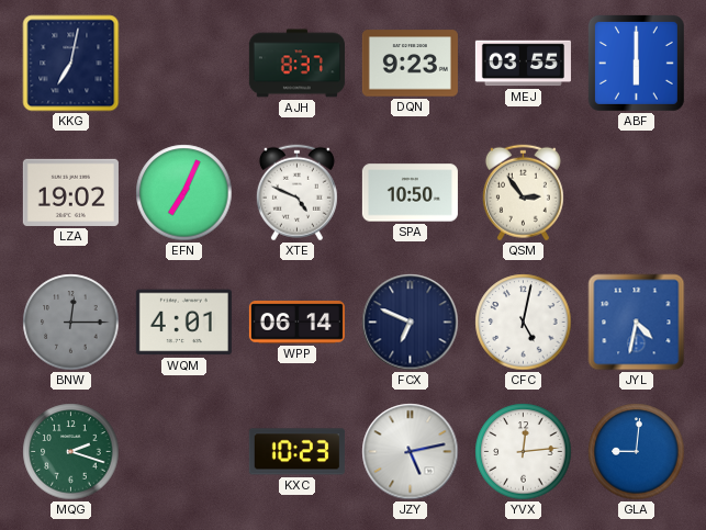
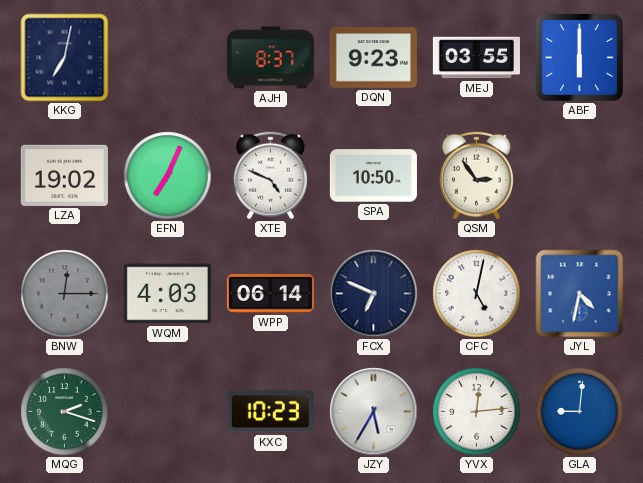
WQM: 4:01 -> 4:03 (167, 294)
JZY: 5:13 -> 5:35 (374, 412)
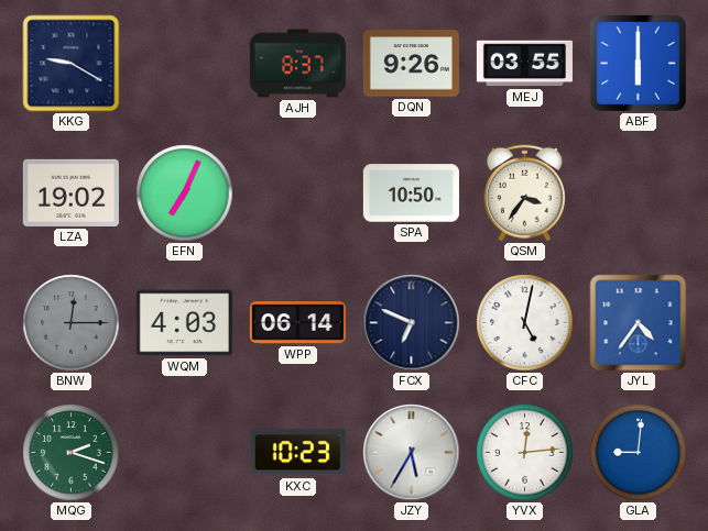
KKG: 7:02 -> 9:20 (72, 64)
DQN: 9:23 -> 9:26 (411, 64)
XTE: 4:49 -> none (270, 176)
QSM: 2:54 -> 3:36 (524, 193)
JYL: 4:32 -> 4:36 (639, 323)
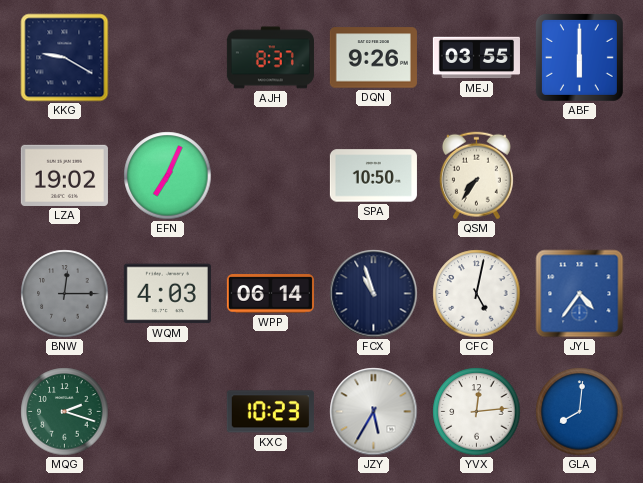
QSM: 3:36 -> 7:36 (476, 176)
FCX: 6:49 -> 10:57 (374, 294)
GLA: 9:01 -> 8:01 (580, 412)
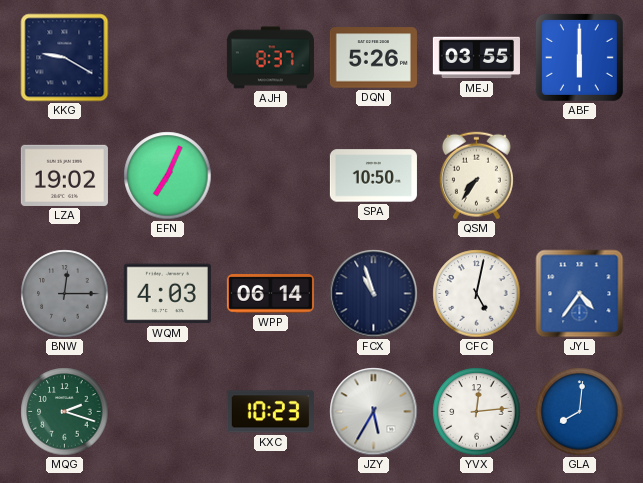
DQN: 9:26 -> 5:26 (373, 58)
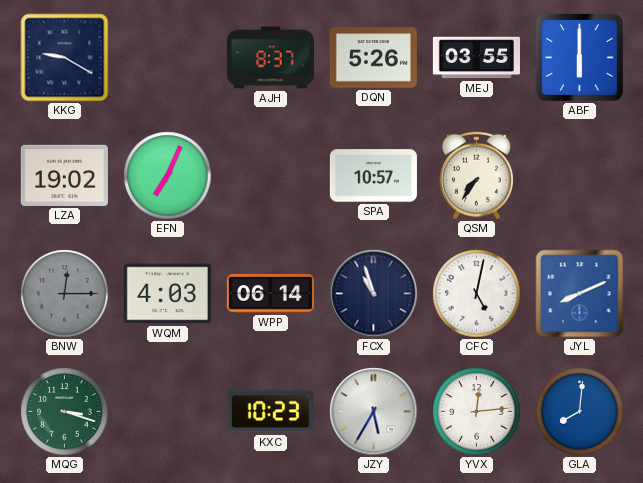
SPA: 10:50 -> 10:57 (373, 176)
JYL: 4:36 -> 8:11 (580, 294)
MQG: 2:18 -> 3:18 (65, 412)
